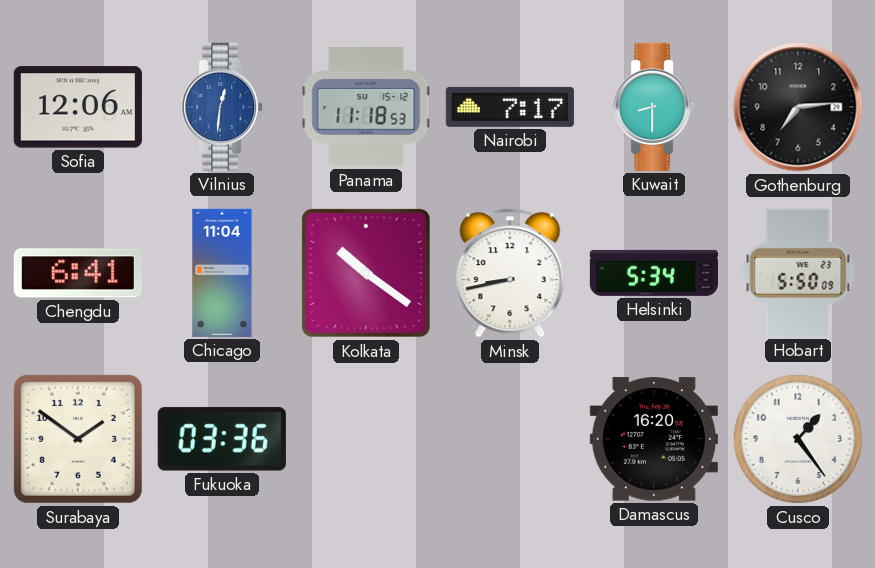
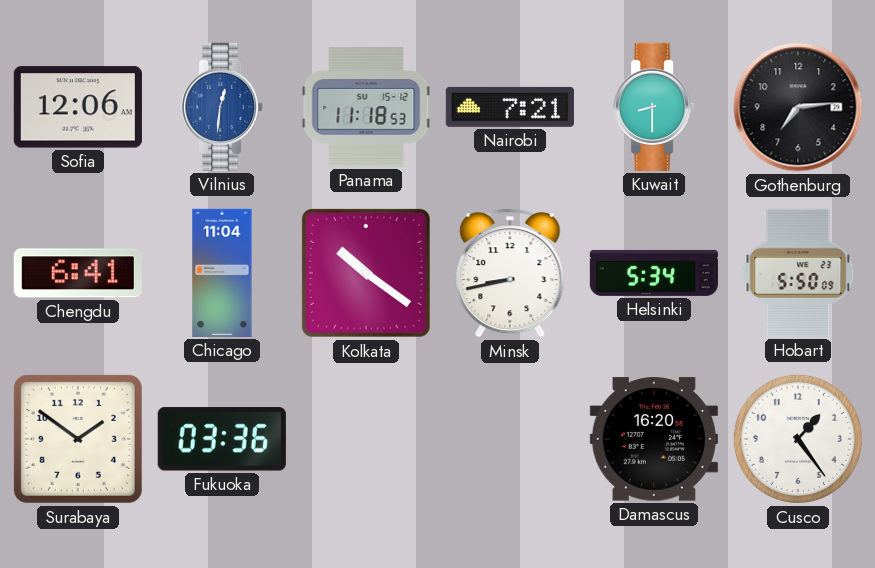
Nairobi: 7:17 -> 7:21 (510, 107)
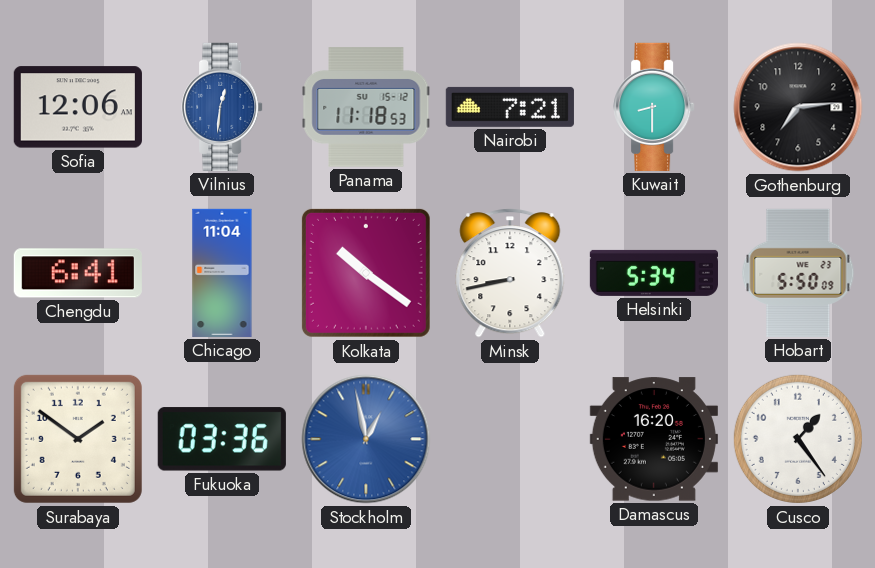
Stockholm: none -> 12:58 (366, 439)
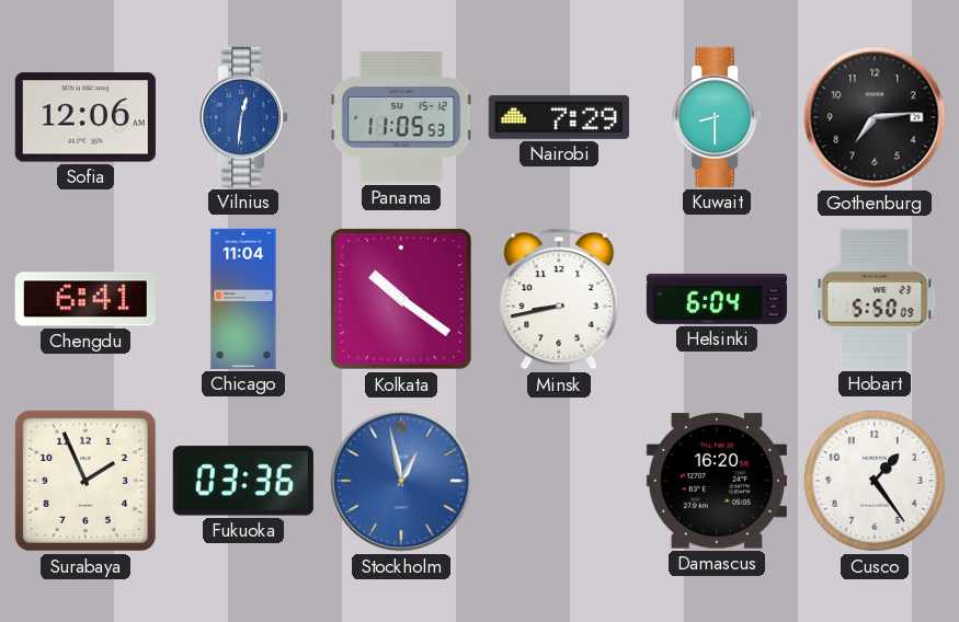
Panama: 11:18 -> 11:05 (401, 117)
Nairobi: 7:21 -> 7:29 (559, 117)
Helsinki: 5:34 -> 6:04 (717, 299)
Surabaya: 1:51 -> 1:56 (85, 481)
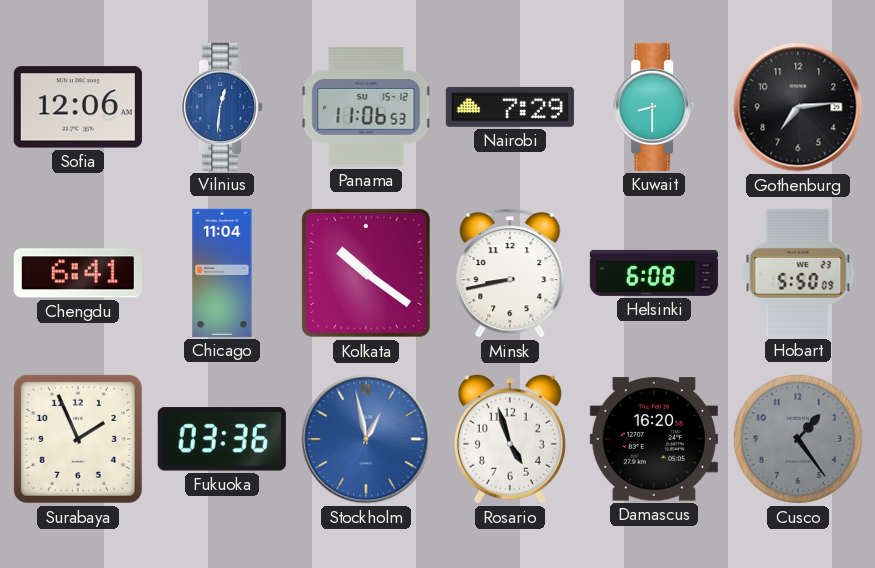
Panama: 11:05 -> 11:06 (366, 107)
Helsinki: 6:04 -> 6:08 (654, 273)
Rosario: none -> 4:57 (510, 439)
Cusco dial: white -> grey (798, 439)
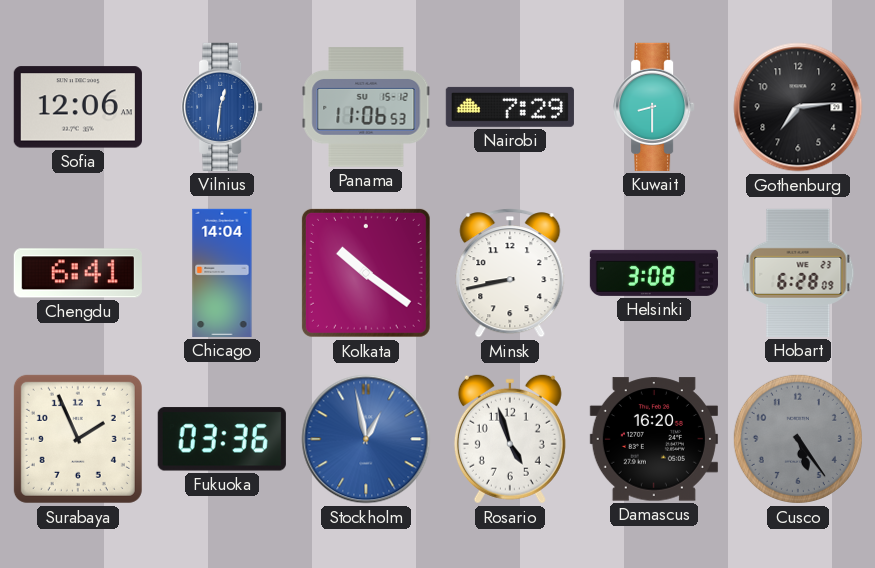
Chicago: 11:04 -> 14:04 (222, 273)
Helsinki: 6:08 -> 3:08 (654, 273)
Hobart: 5:50 -> 6:28 (798, 273)
Cusco: 1:24 -> 5:24 (798, 439)
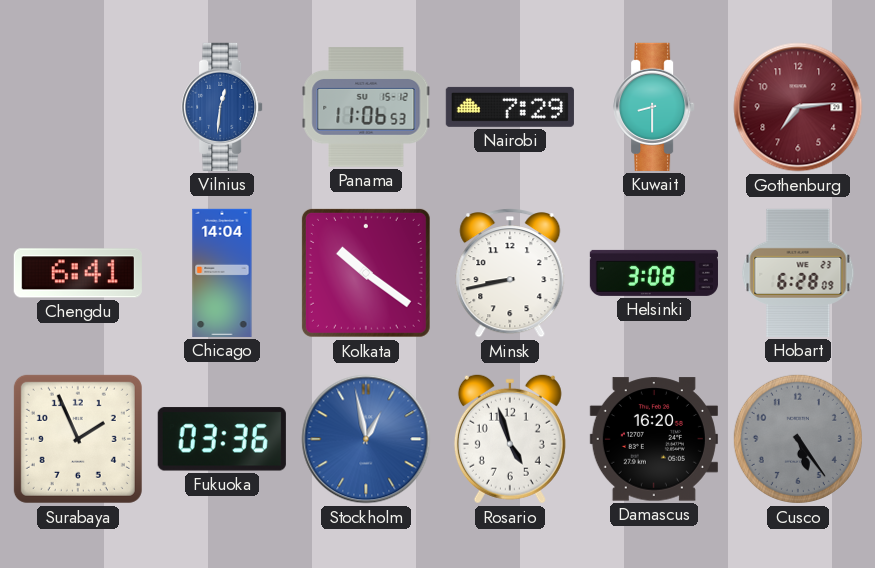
Sofia: 12:06 -> none (78, 107)
Gothenburg dial: black -> burgundy (798, 107)
